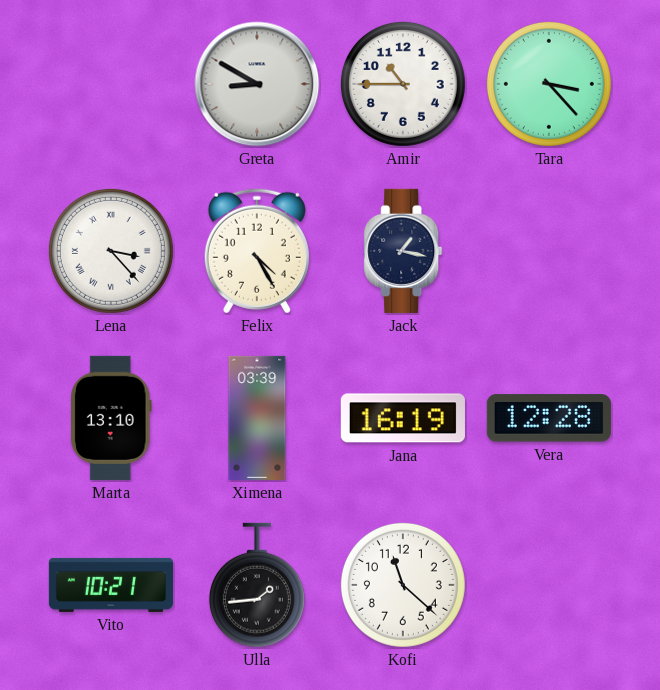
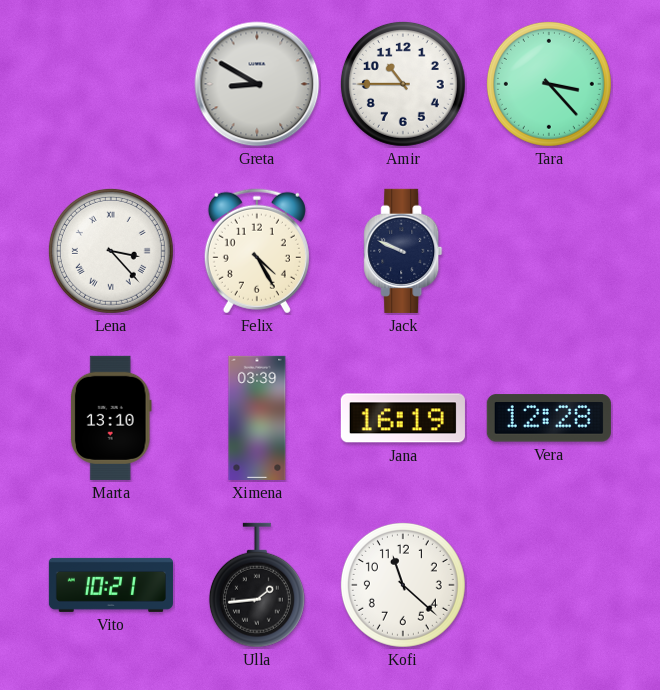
Jack: 1:17 -> 9:49 (403, 251)
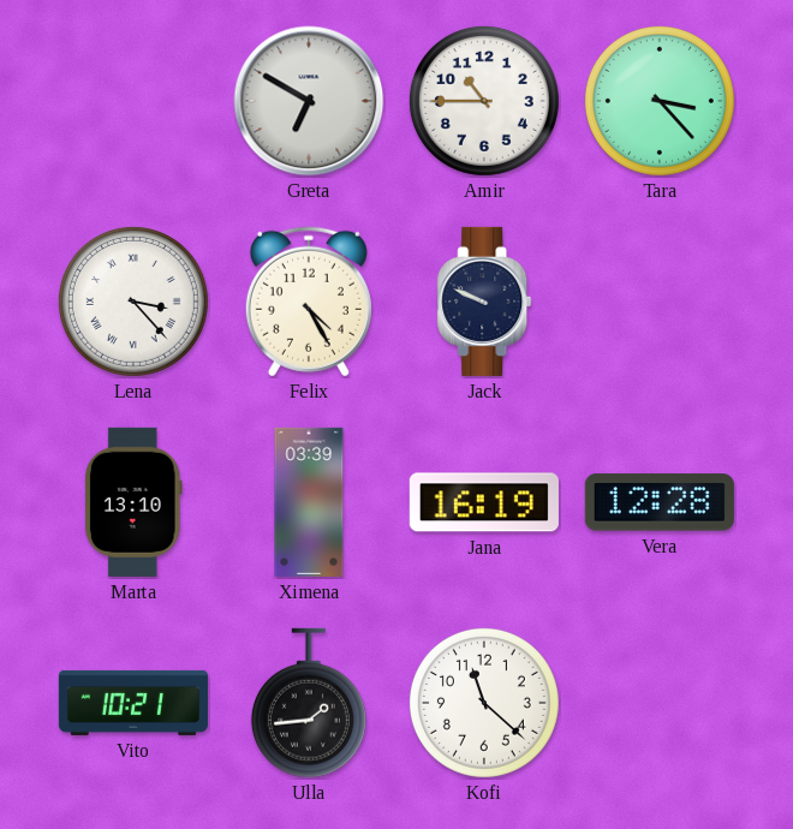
Greta: 8:50 -> 6:50 (309, 101)
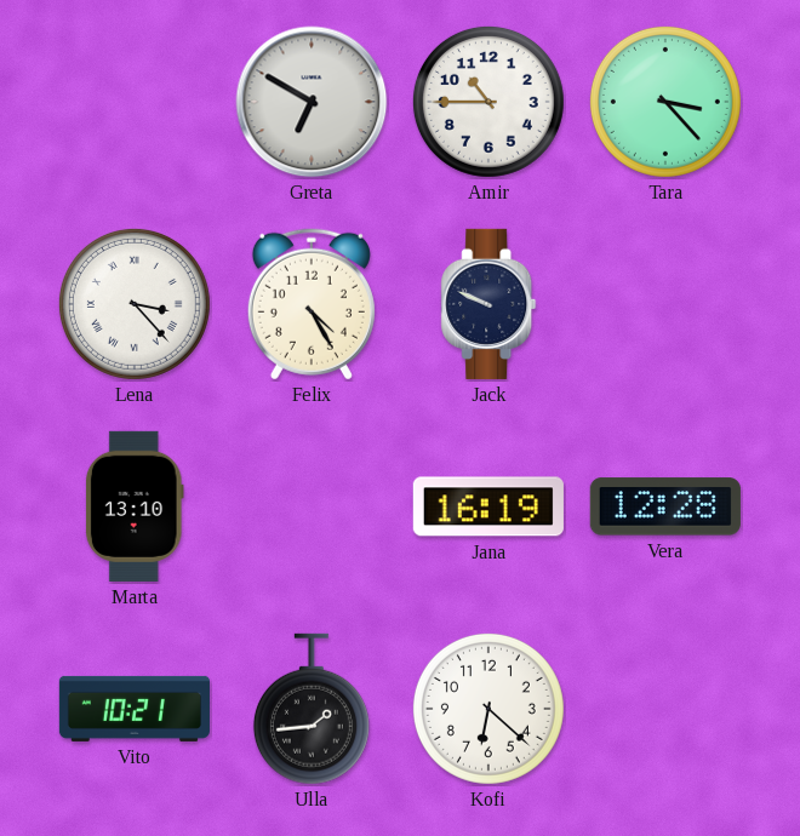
Ximena: 03:39 -> none (309, 502)
Kofi: 11:22 -> 6:22 (488, 709)
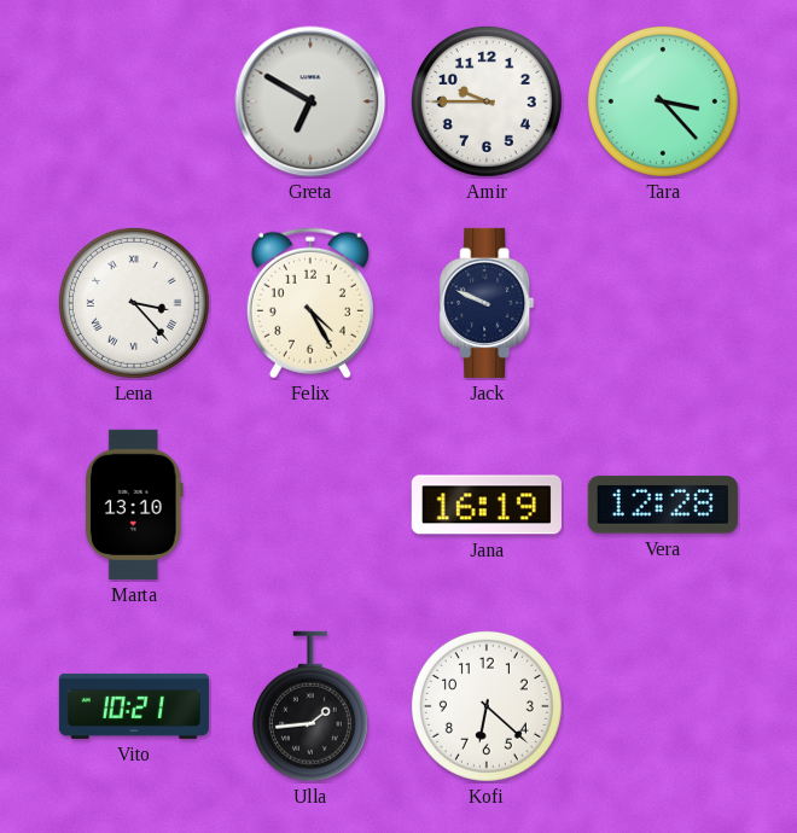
Amir: 10:45 -> 9:45 (487, 101)
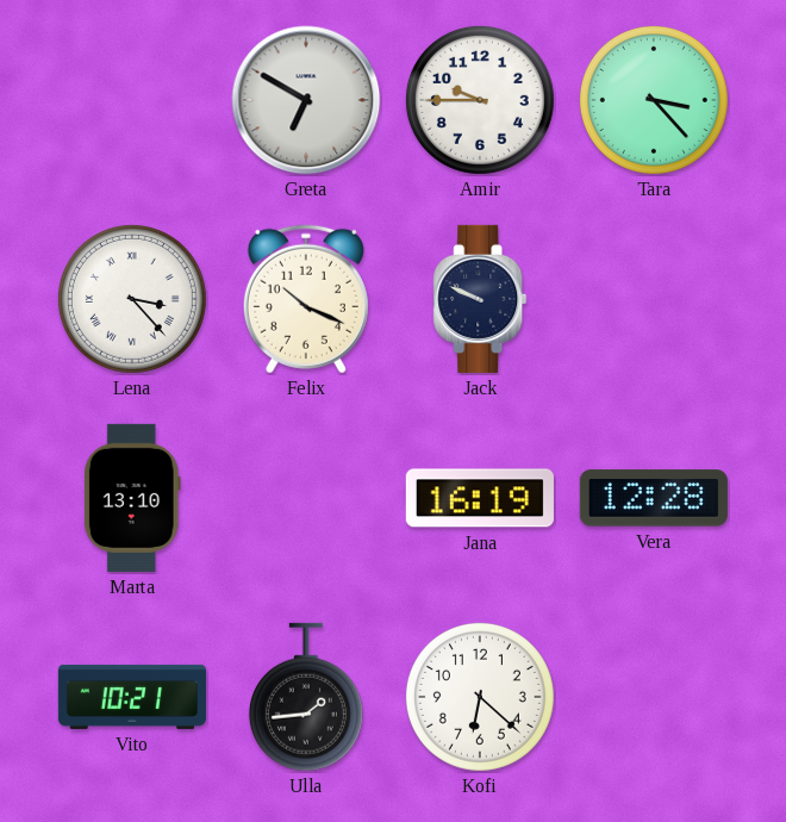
Felix: 4:25 -> 10:19 (306, 299)
